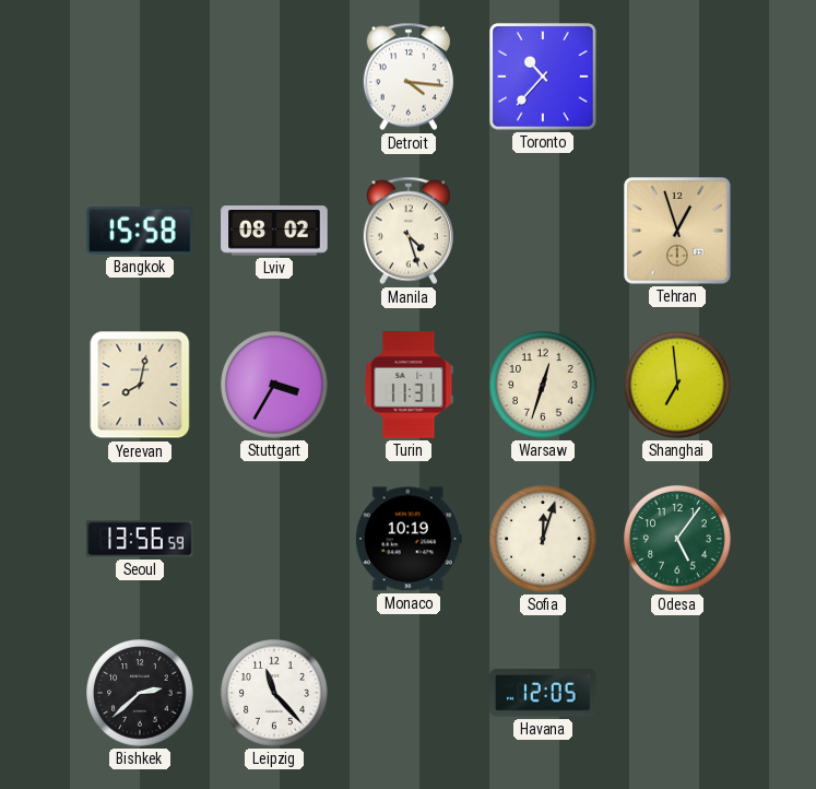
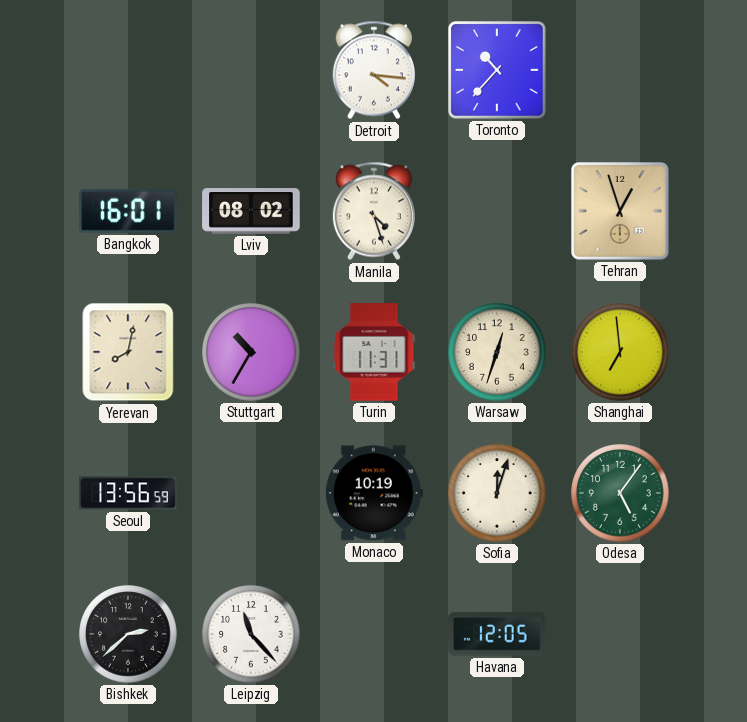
Bangkok: 15:58 -> 16:01 (128, 211)
Stuttgart: 3:35 -> 10:35 (251, 352)
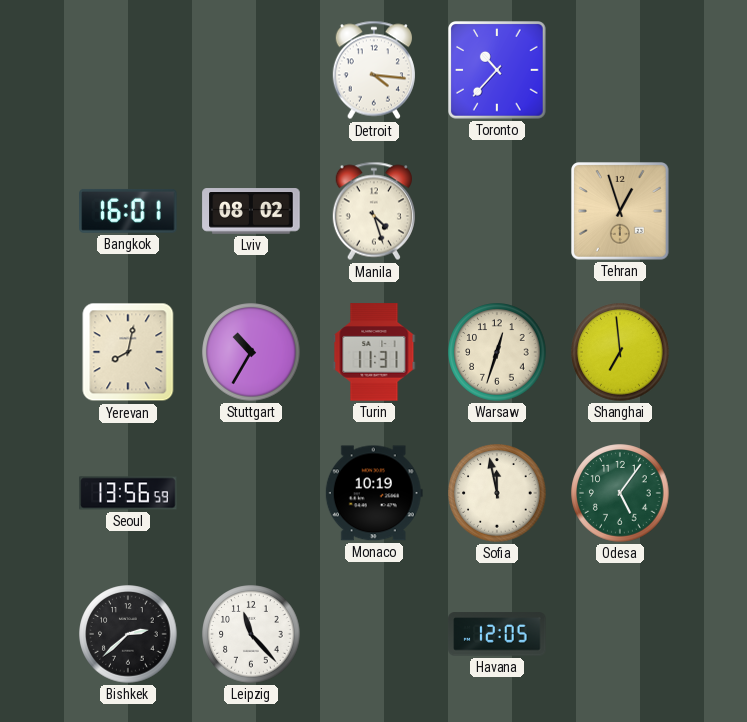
Sofia: 12:03 -> 11:58 (497, 493)
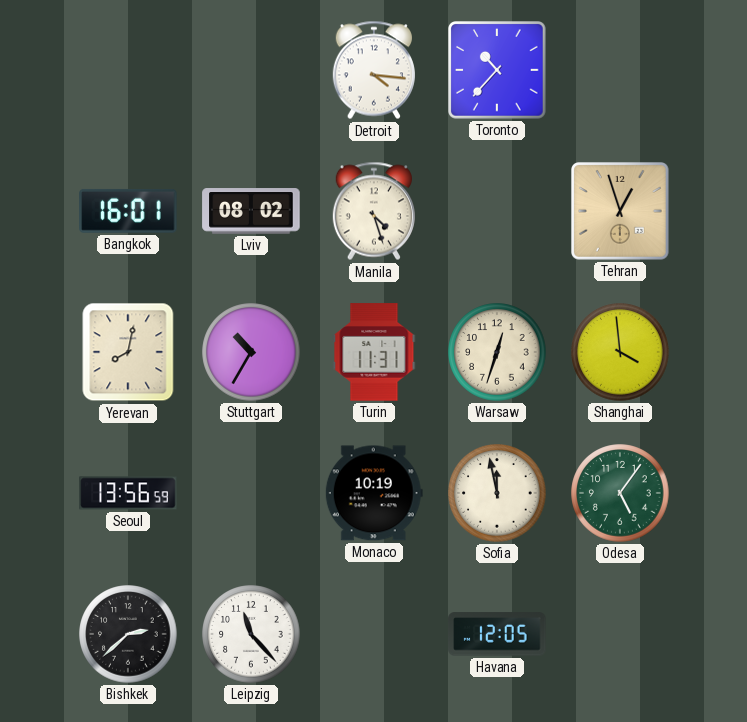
Shanghai: 6:59 -> 3:59 (620, 352)
